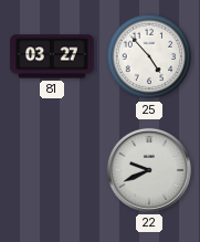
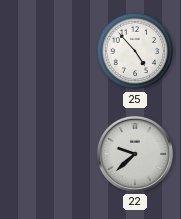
81: 03:27 -> none (52, 56)
22: 9:41 -> 9:38 (135, 154)
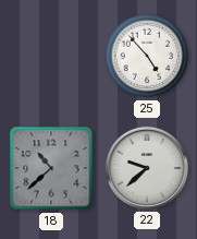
18: none -> 10:38 (51, 168)
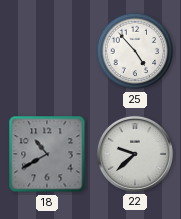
18: 10:38 -> 10:40 (47, 154)
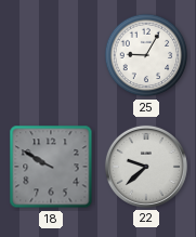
25: 4:53 -> 9:05 (146, 55)
18: 10:40 -> 9:50 (51, 167)
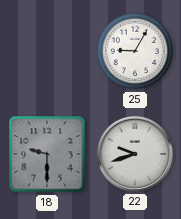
18: 9:50 -> 9:30 (47, 154)
22: 9:38 -> 9:42 (135, 154)
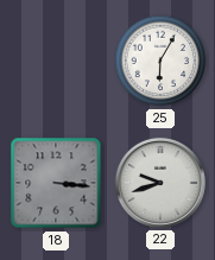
25: 9:05 -> 6:05 (160, 61)
18: 9:30 -> 3:16 (56, 183)
